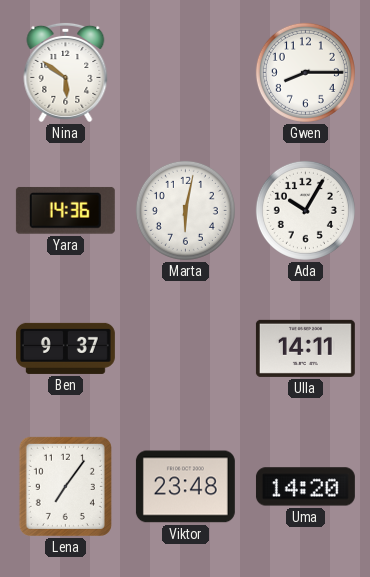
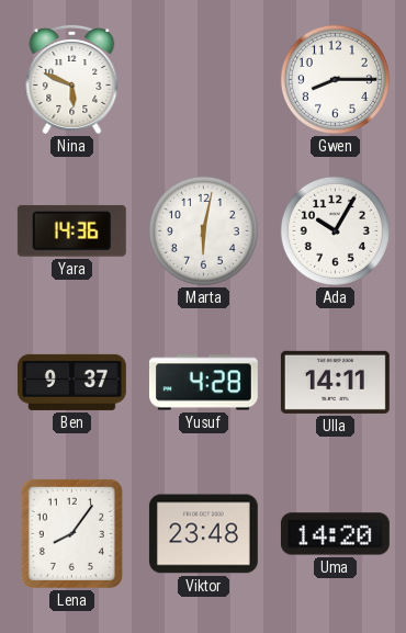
Nina: 5:51 -> 5:49 (72, 79)
Yusuf: none -> 4:28 (203, 383)
Lena: 7:06 -> 8:06 (71, 533)
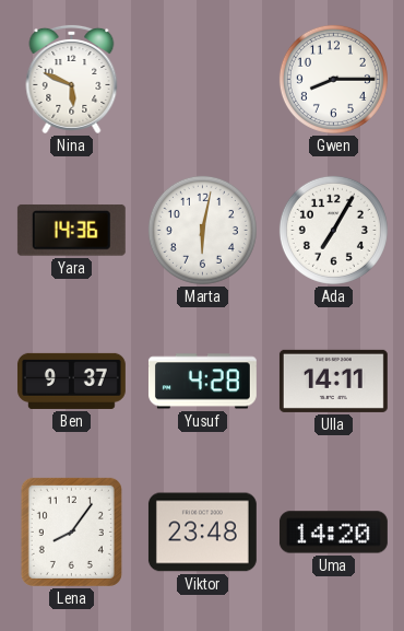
Ada: 10:05 -> 7:05 (333, 230)
